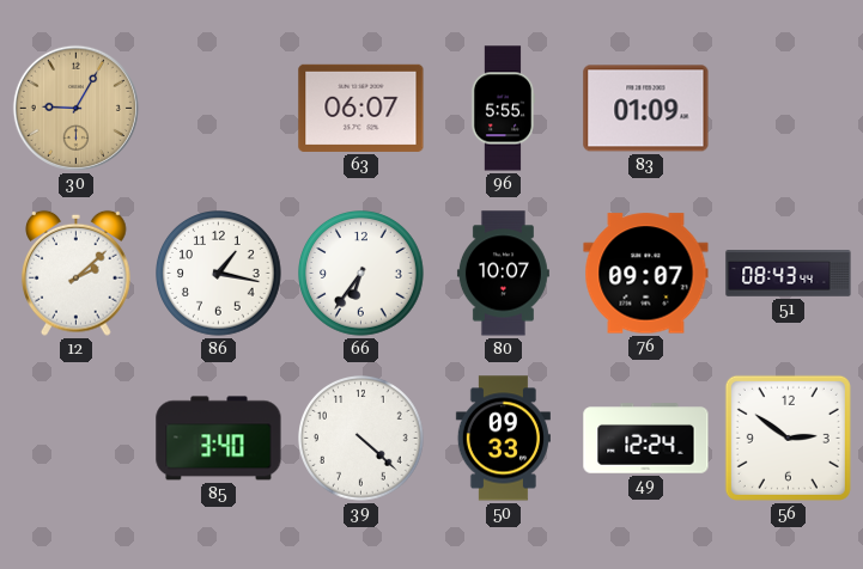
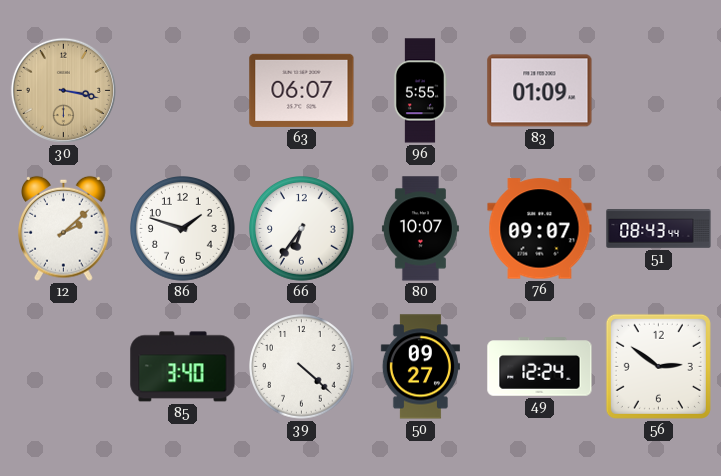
30: 9:05 -> 3:17 (63, 90)
86: 1:17 -> 1:48 (183, 229)
50: 09:33 -> 09:27 (420, 367)
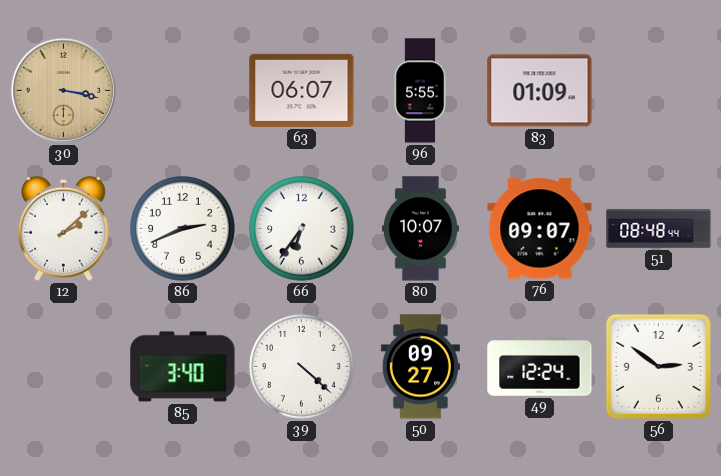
86: 1:48 -> 2:41 (183, 229)
51: 08:43 -> 08:48 (659, 229)
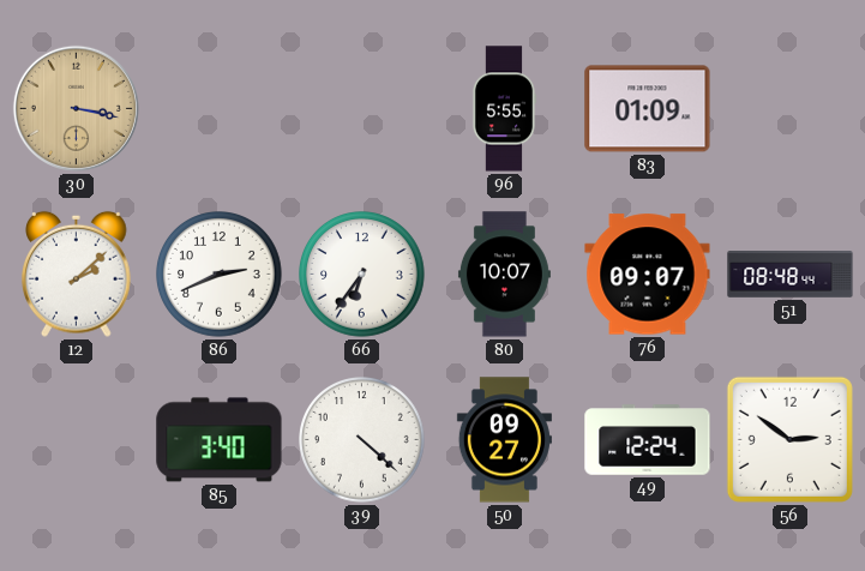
63: 06:07 -> none (302, 90)
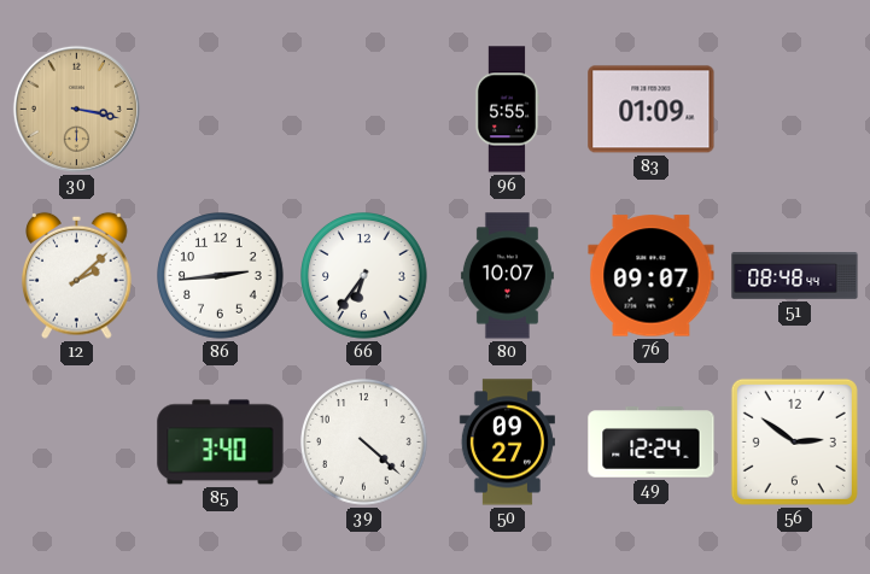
86: 2:41 -> 2:44 (221, 276)
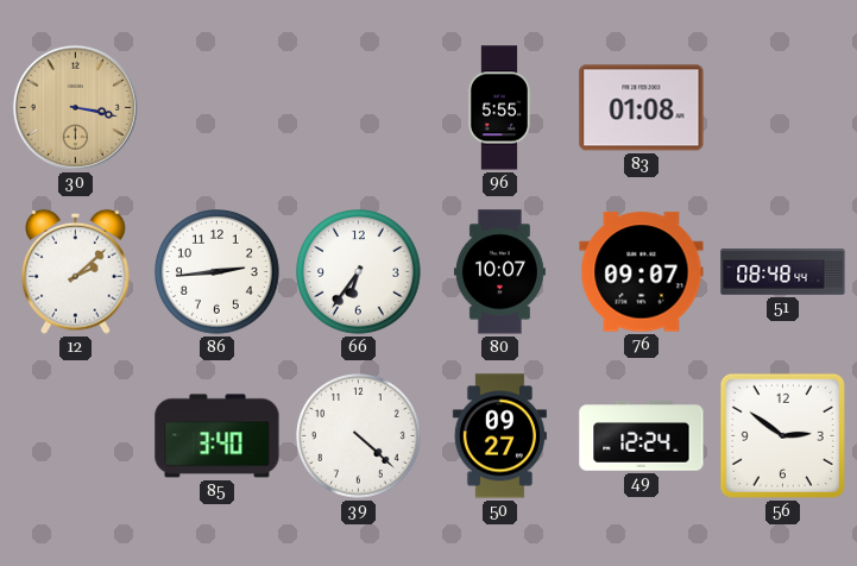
83: 01:09 -> 01:08 (642, 108)
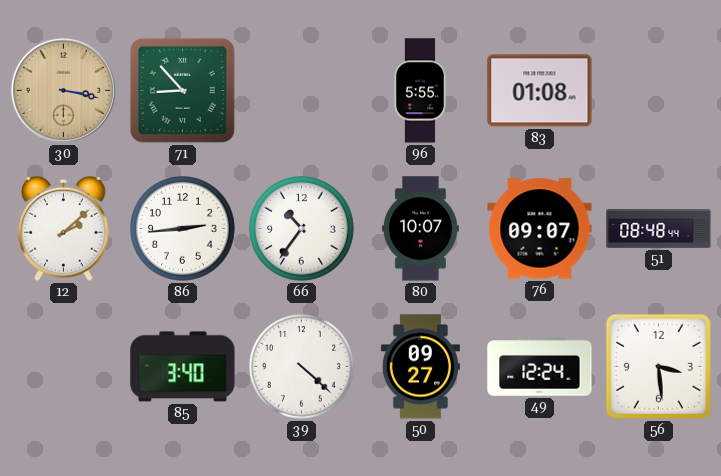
71: none -> 8:53 (182, 90)
66: 6:36 -> 10:36 (302, 229)
56: 2:51 -> 3:29 (658, 366)
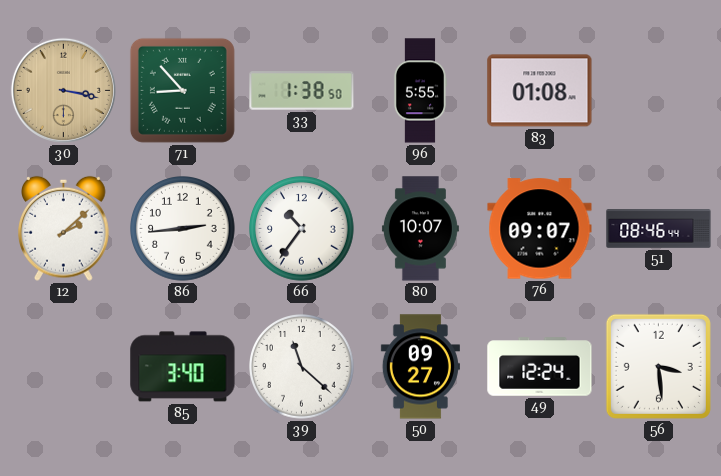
33: none -> 1:38 (302, 91)
51: 08:48 -> 08:46 (659, 229)
39: 4:22 -> 11:22 (302, 367)
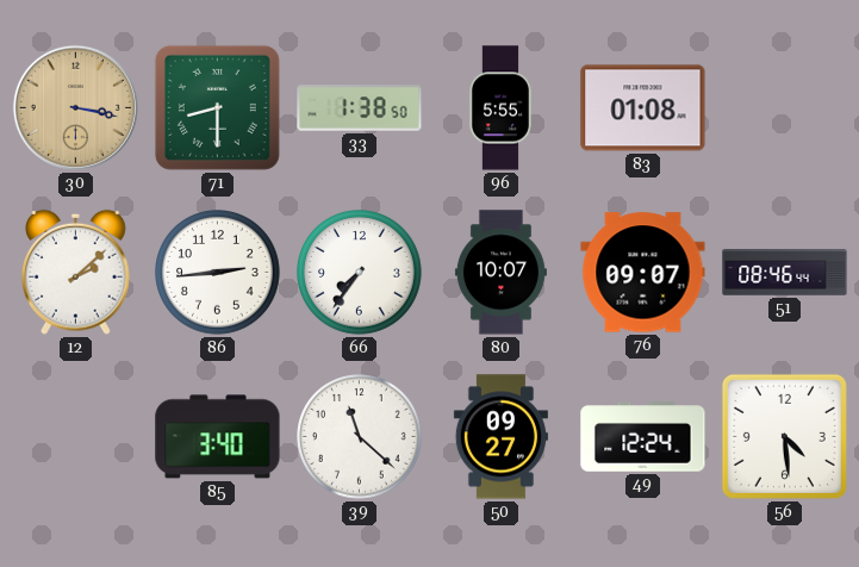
71: 8:53 -> 8:30 (217, 107)
66: 10:36 -> 7:36 (360, 273)
56: 3:29 -> 4:29 (784, 436)
